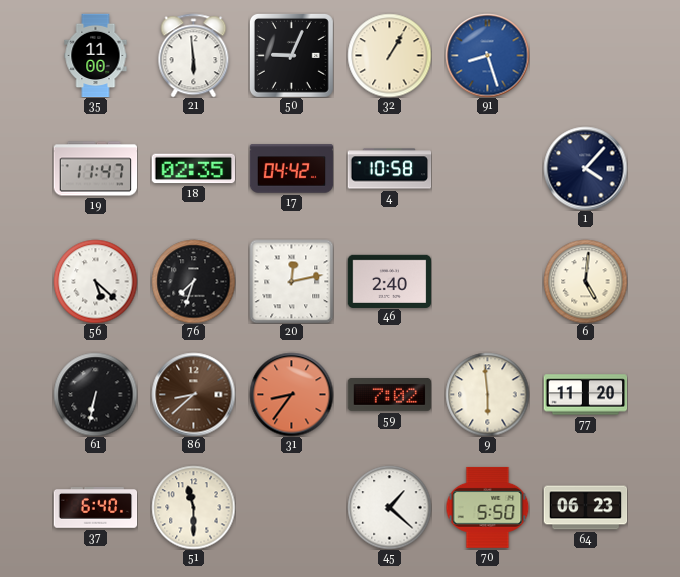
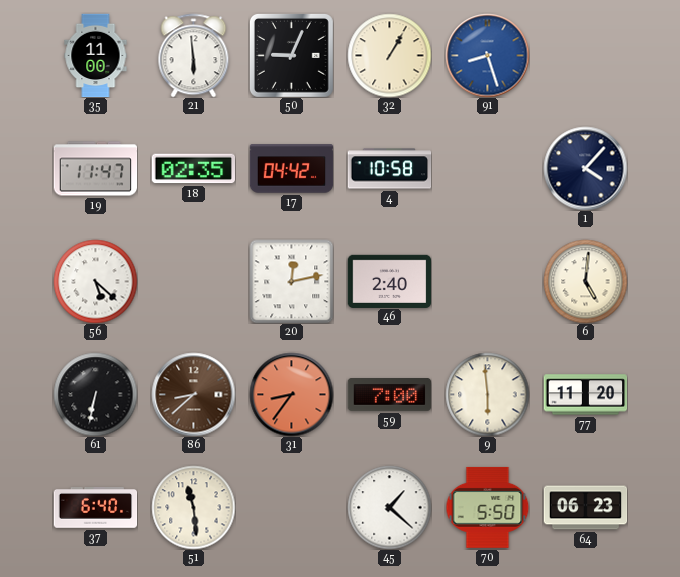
76: 7:33 -> none (193, 281)
59: 7:02 -> 7:00 (389, 395)
51: 11:30 -> 11:29 (193, 507)
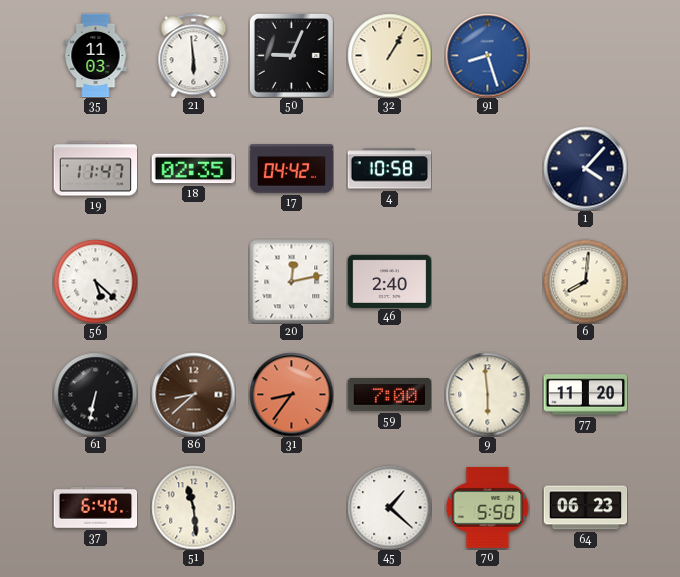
35: 11:00 -> 11:03 (96, 55)
6: 5:01 -> 8:01 (585, 281)
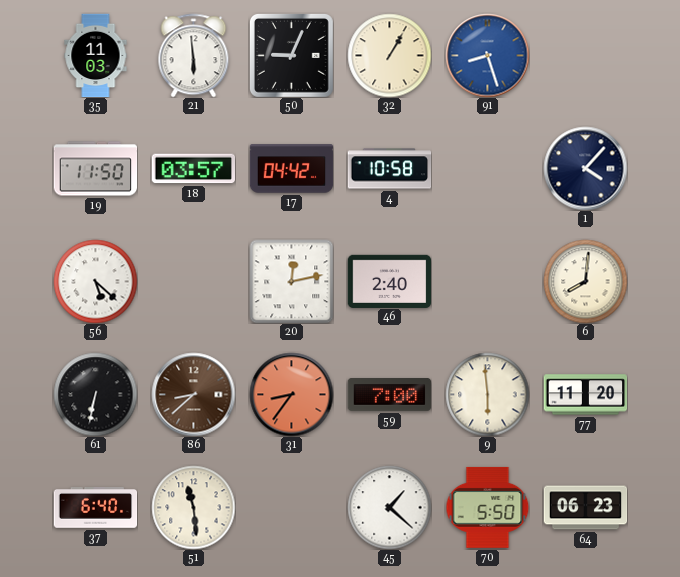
19: 11:47 -> 11:50 (95, 169)
18: 02:35 -> 03:57 (193, 169)
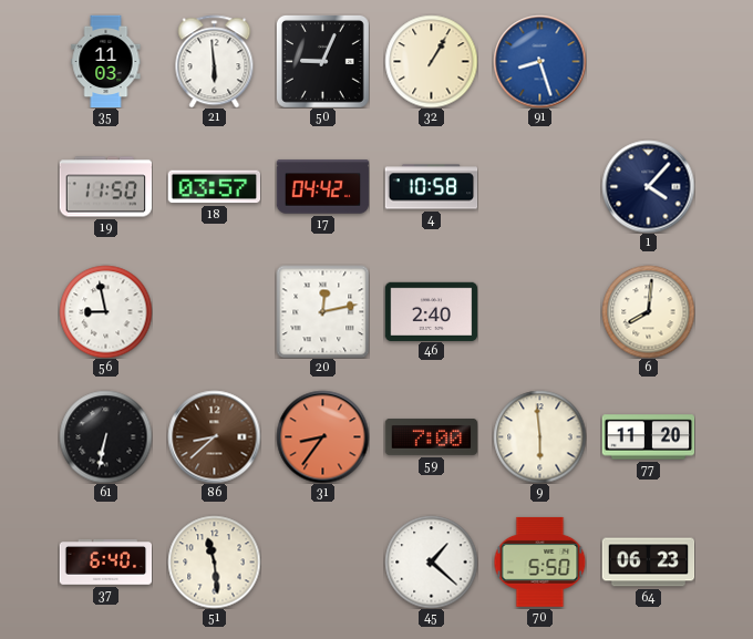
56: 5:22 -> 8:58 (105, 311)
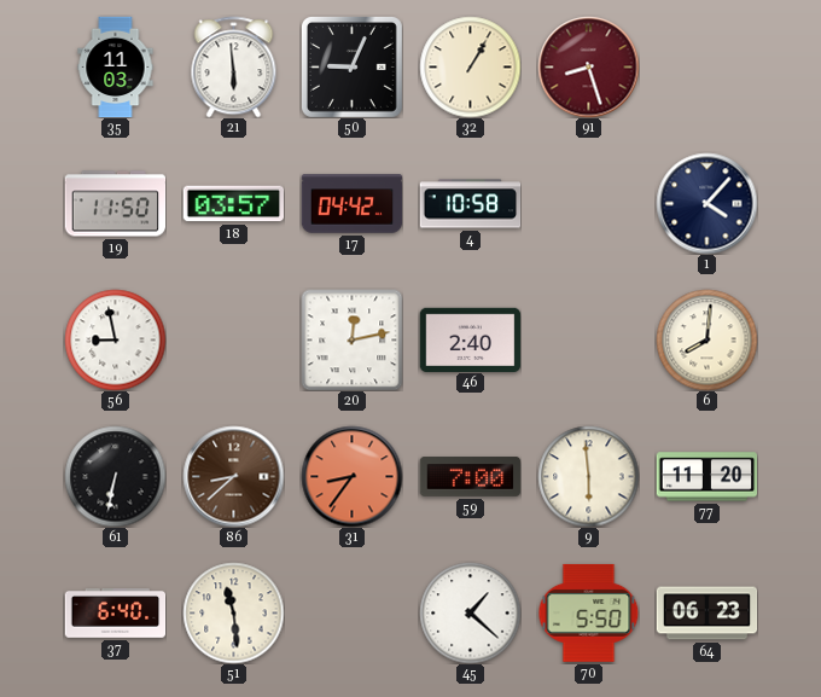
91 dial: blue -> burgundy (588, 66)
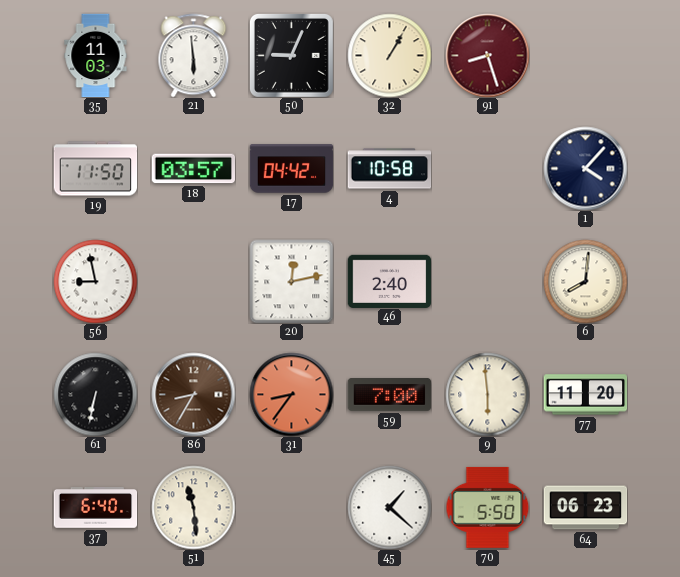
86: 8:38 -> 8:35 (193, 394)
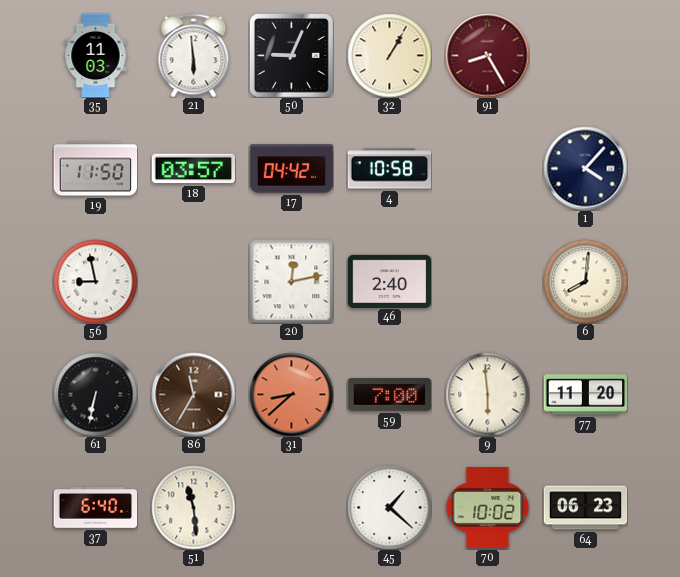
91: 8:27 -> 8:25 (487, 55)
86: 8:35 -> 11:35 (193, 394)
31: 8:36 -> 8:38 (291, 394)
70: 5:50 -> 10:02 (487, 507)
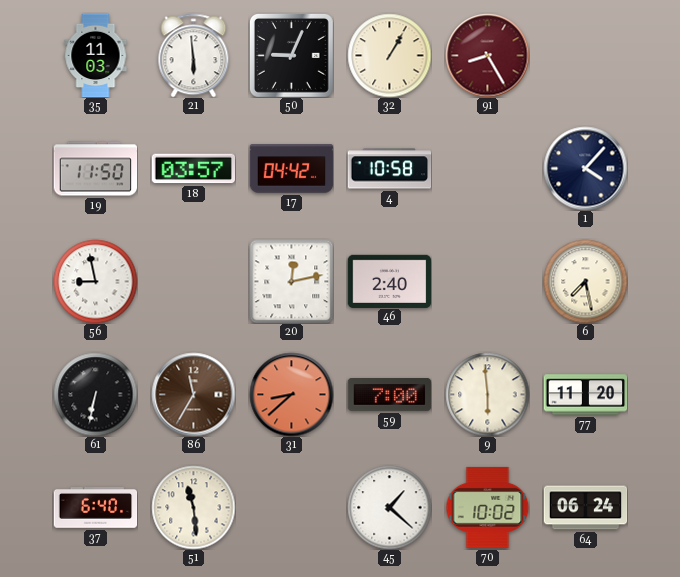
6: 8:01 -> 7:28 (585, 281)
64: 06:23 -> 06:24 (585, 508)
